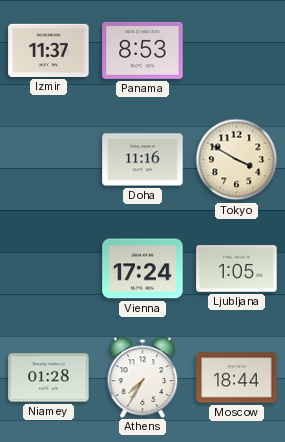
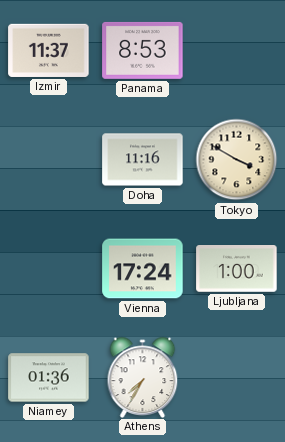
Ljubljana: 1:05 -> 1:00 (237, 269)
Niamey: 01:28 -> 01:36 (49, 378)
Moscow: 18:44 -> none (237, 378)
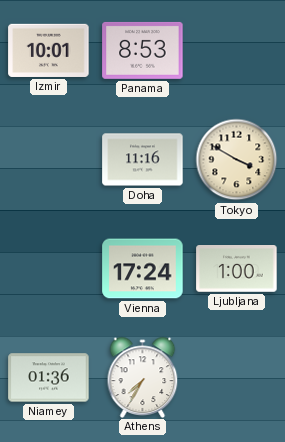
Izmir: 11:37 -> 10:01 (49, 50)
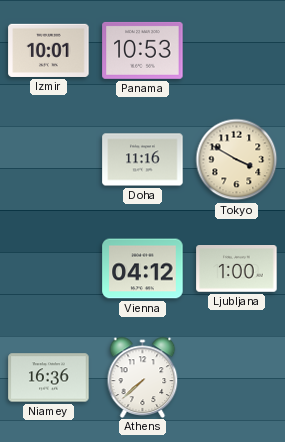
Panama: 8:53 -> 10:53 (143, 50)
Vienna: 17:24 -> 04:12 (143, 269)
Niamey: 01:36 -> 16:36 (49, 378)
Athens: 7:35 -> 7:38 (143, 377)
